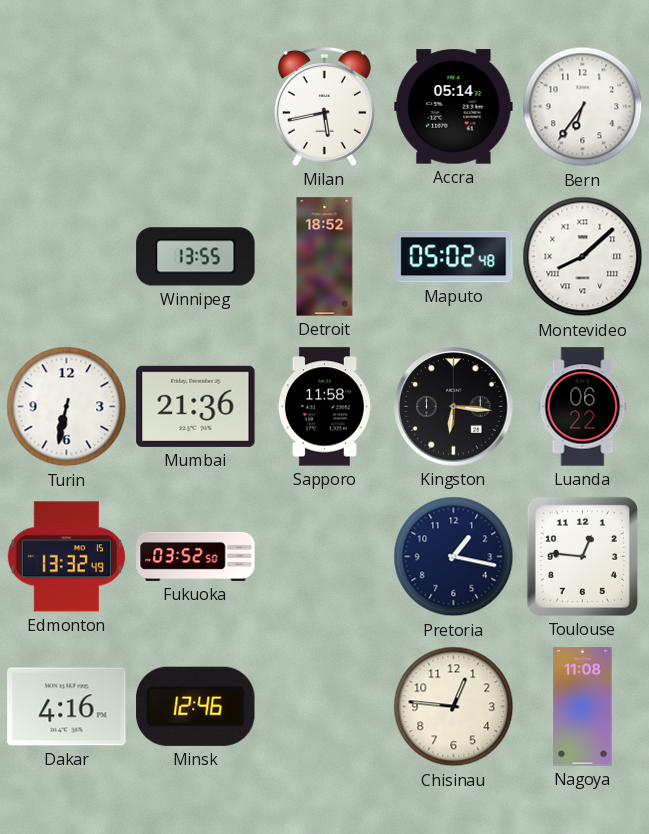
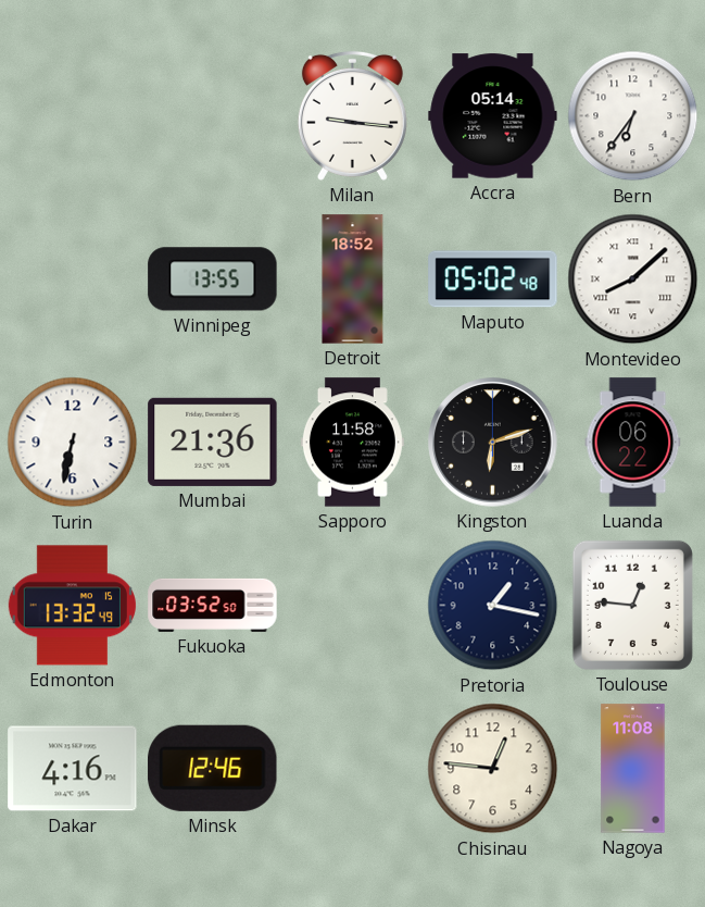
Milan: 5:43 -> 9:16 (352, 115)
Kingston: 6:16 -> 6:12 (493, 443)
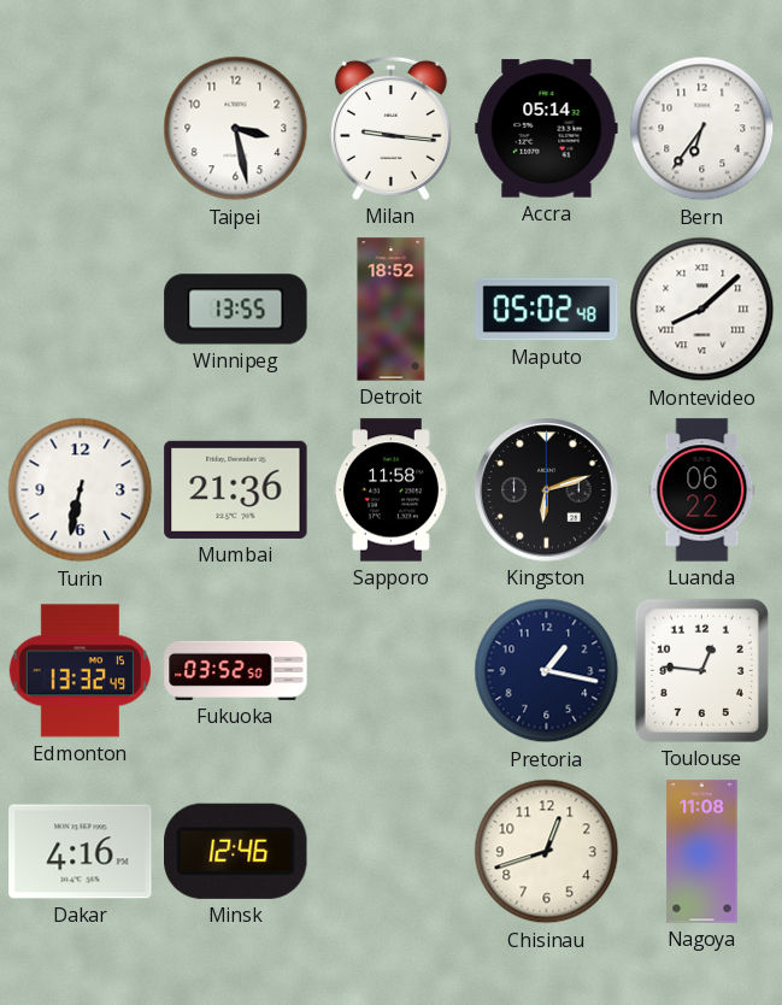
Taipei: none -> 3:28 (236, 129)
Chisinau: 12:46 -> 12:42 (547, 852)
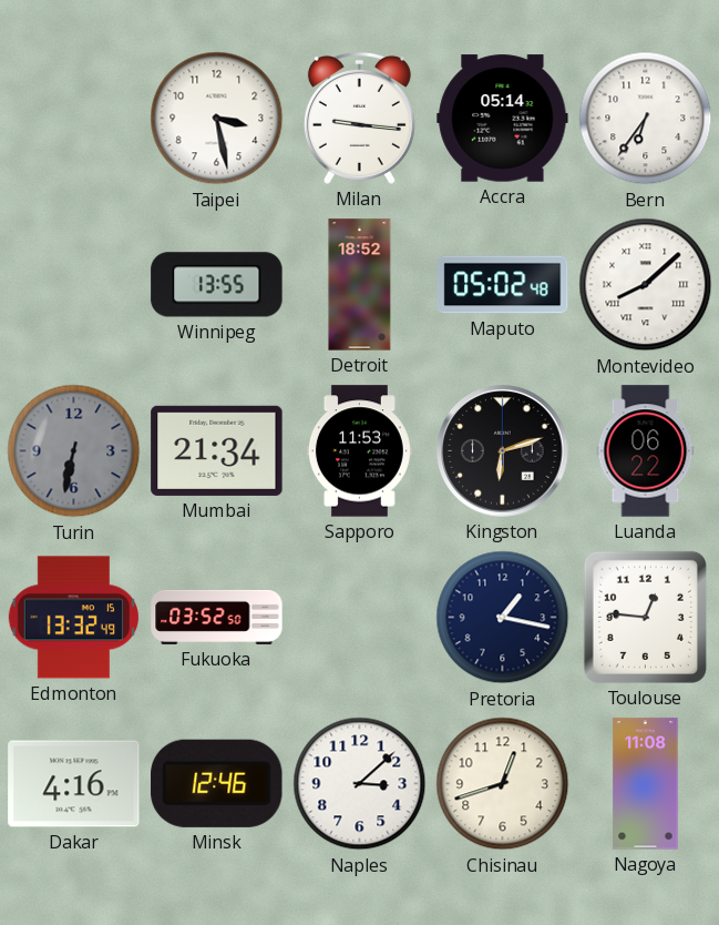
Turin dial: white -> grey (74, 451)
Mumbai: 21:36 -> 21:34 (217, 450)
Sapporo: 11:58 -> 11:53 (359, 451)
Naples: none -> 3:08 (360, 784)
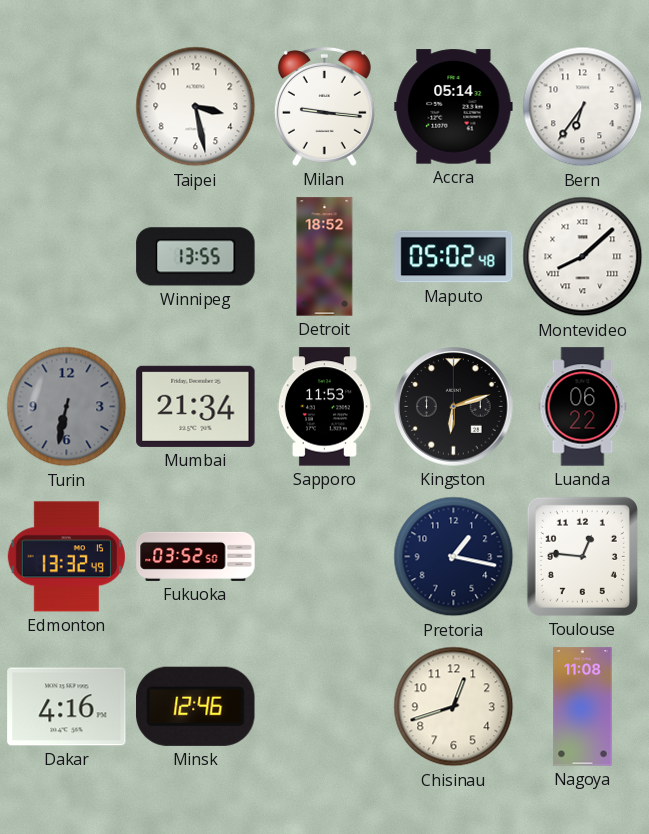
Naples: 3:08 -> none (360, 784)
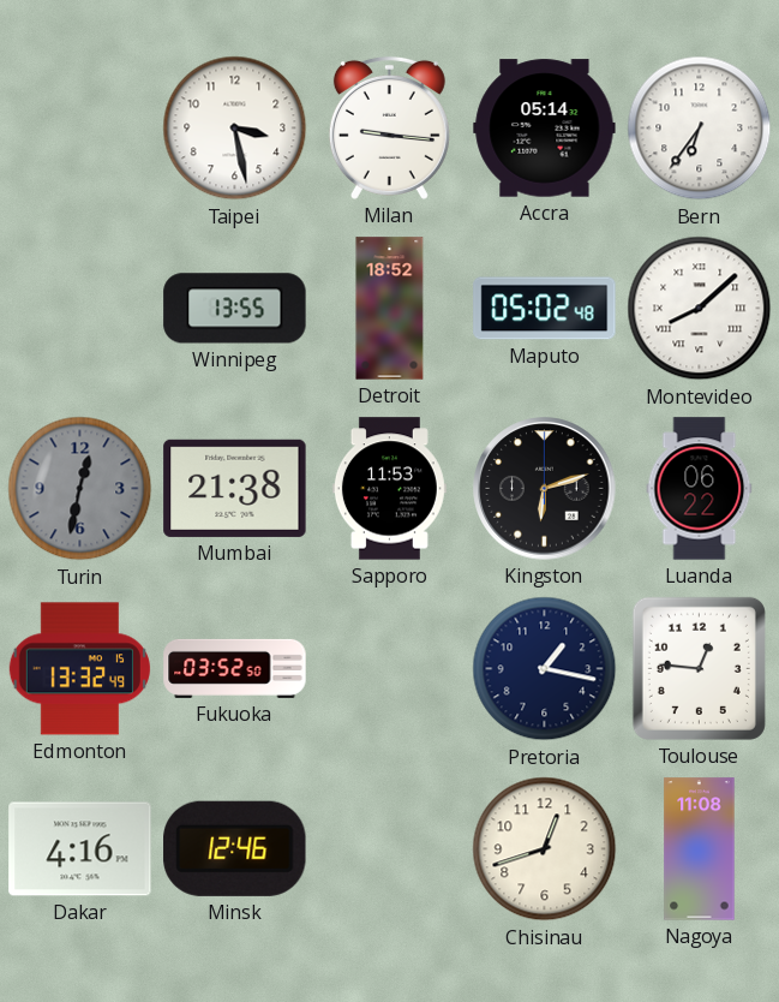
Turin: 6:32 -> 12:32 (80, 489)
Mumbai: 21:34 -> 21:38 (235, 488)
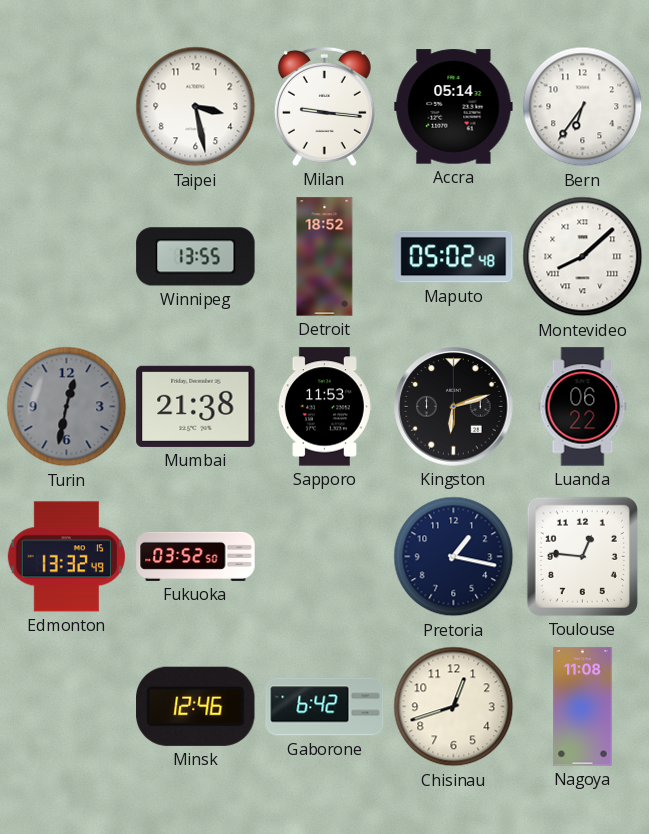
Dakar: 4:16 -> none (80, 849)
Gaborone: none -> 6:42 (325, 707)
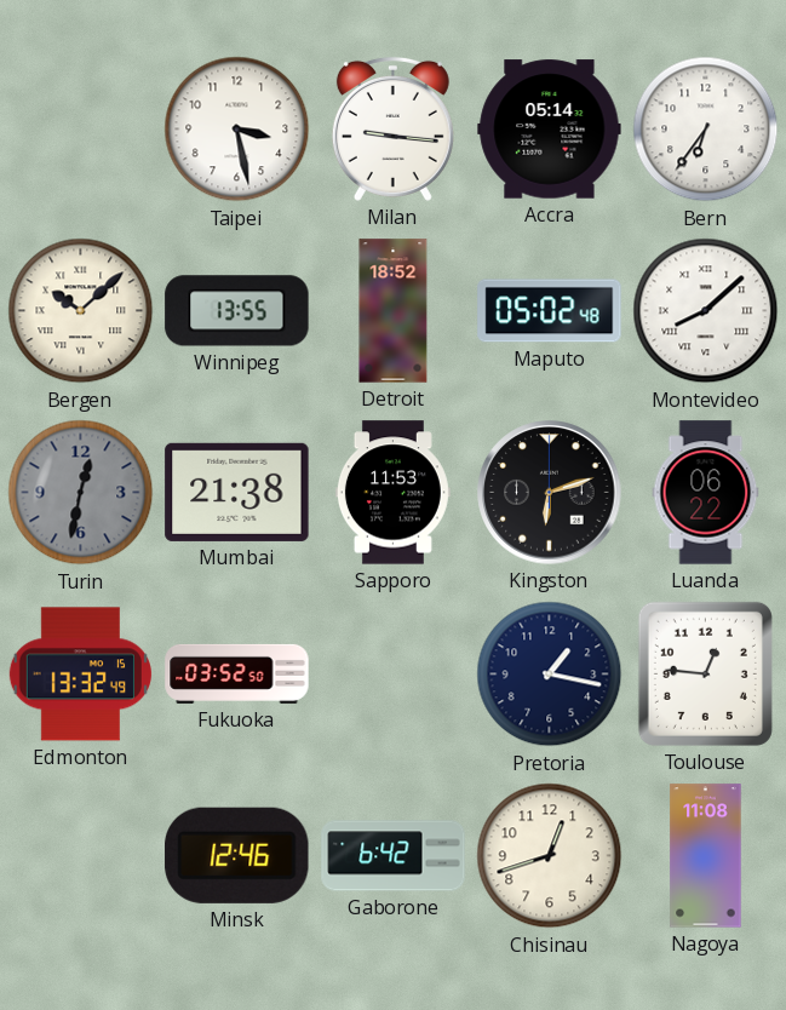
Bergen: none -> 10:08 (81, 311)
